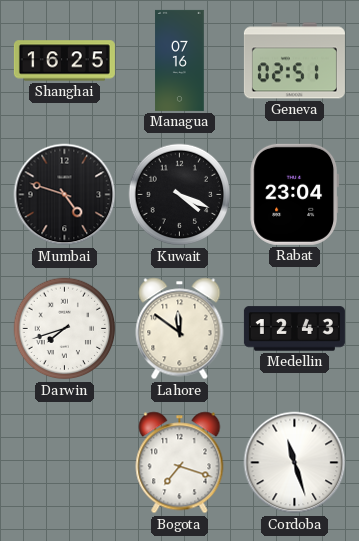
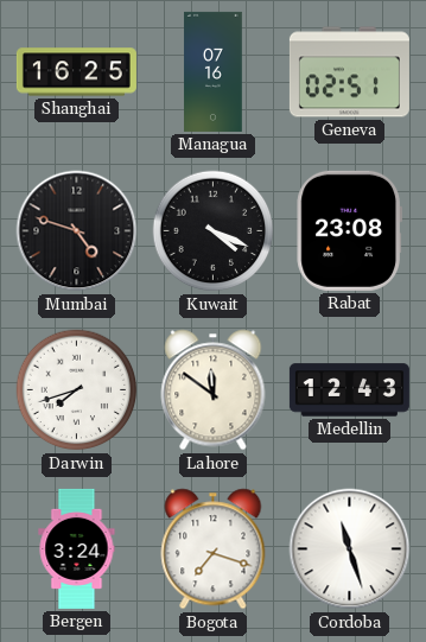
Rabat: 23:04 -> 23:08 (349, 230)
Bergen: none -> 3:24 (77, 548)
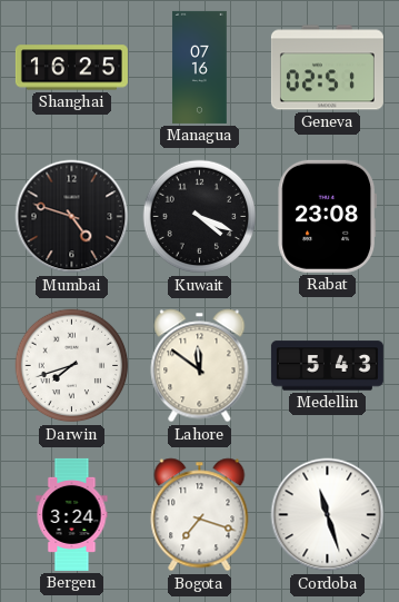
Medellin: 12:43 -> 5:43 (327, 366)
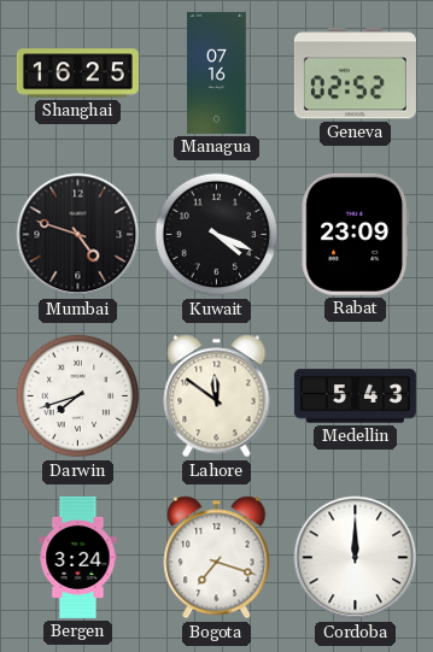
Geneva: 02:51 -> 02:52 (355, 74)
Rabat: 23:08 -> 23:09 (355, 234)
Cordoba: 11:27 -> 12:00 (356, 558)
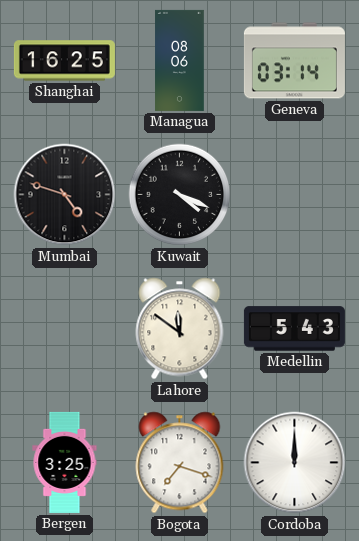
Managua: 07:16 -> 08:06 (180, 60)
Geneva: 02:52 -> 03:14 (294, 61)
Rabat: 23:09 -> none (355, 234)
Darwin: 7:42 -> none (78, 397)
Bergen: 3:24 -> 3:25 (65, 462)
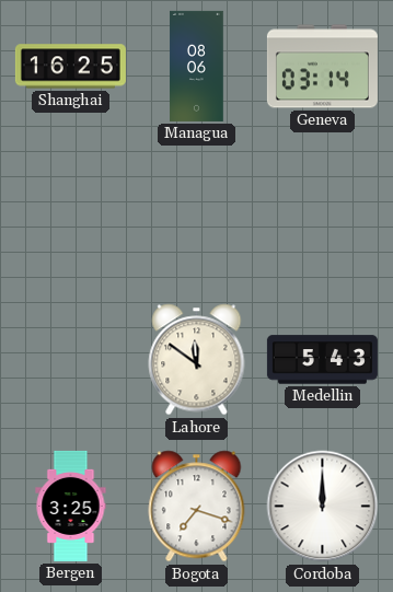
Mumbai: 4:48 -> none (65, 195)
Kuwait: 4:19 -> none (180, 195)
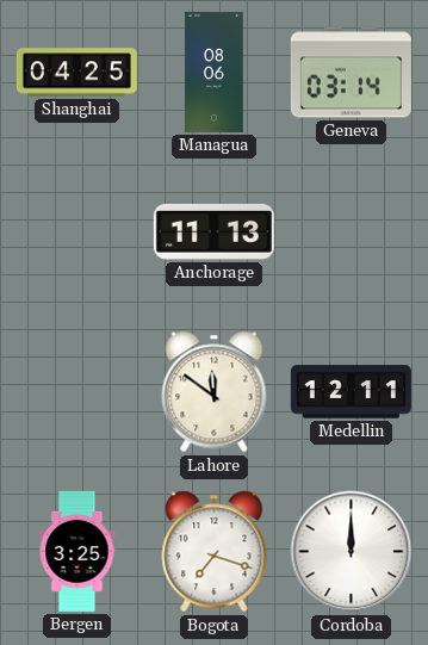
Shanghai: 16:25 -> 04:25 (76, 73)
Anchorage: none -> 11:13 (213, 231)
Medellin: 5:43 -> 12:11 (351, 392)
